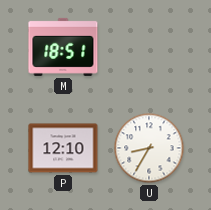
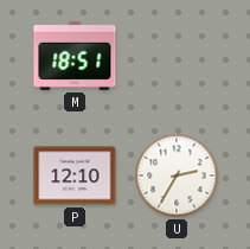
U: 8:35 -> 2:35 (177, 175)
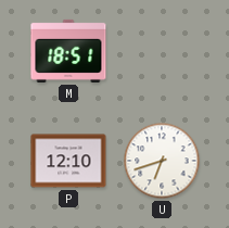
U: 2:35 -> 6:42 (162, 161)
